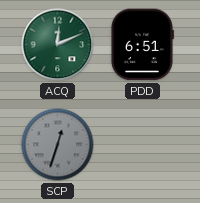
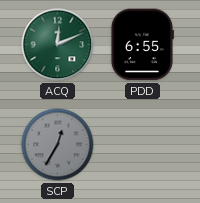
PDD: 6:51 -> 6:55 (142, 45)
SCP: 12:33 -> 12:35 (58, 145)
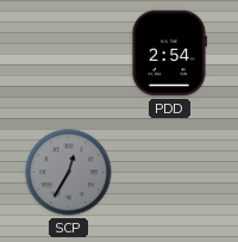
ACQ: 12:11 -> none (58, 45)
PDD: 6:55 -> 2:54 (169, 54)
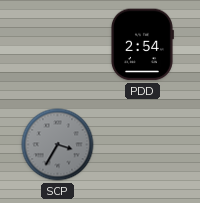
SCP: 12:35 -> 3:35 (58, 145)
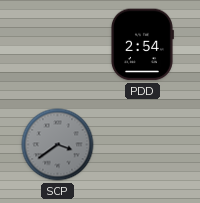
SCP: 3:35 -> 3:39 (58, 145)
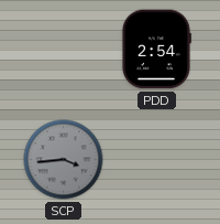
SCP: 3:39 -> 3:44 (64, 160)
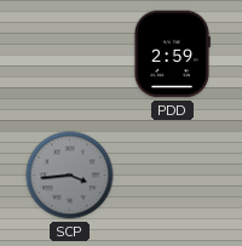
PDD: 2:54 -> 2:59 (172, 55)
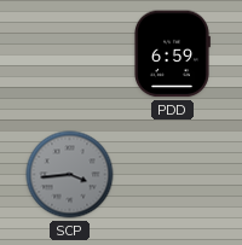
PDD: 2:59 -> 6:59 (172, 54)
